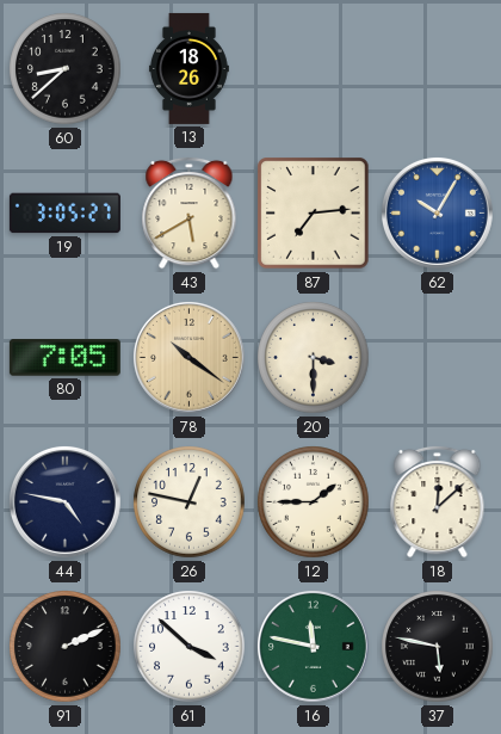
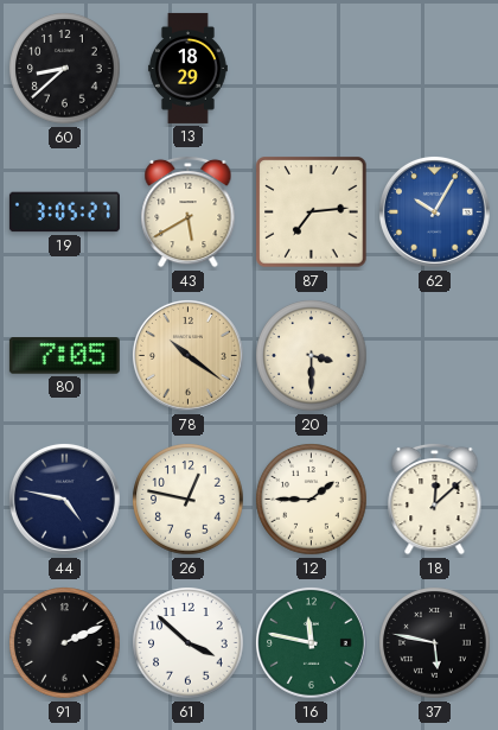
13: 18:26 -> 18:29 (187, 68)
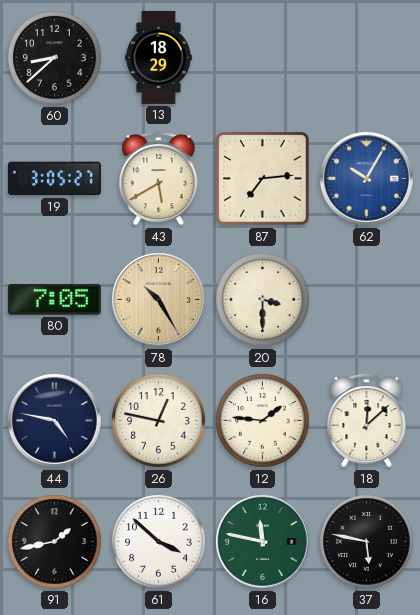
78: 10:21 -> 10:25 (159, 300)
12: 1:45 -> 1:46 (263, 421)
91: 2:11 -> 1:43 (55, 542)
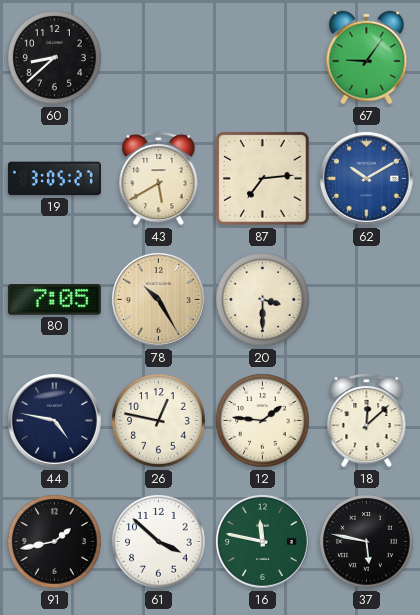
13: 18:29 -> none (158, 57)
67: none -> 9:06 (367, 58)
62: 10:05 -> 10:10 (367, 179)
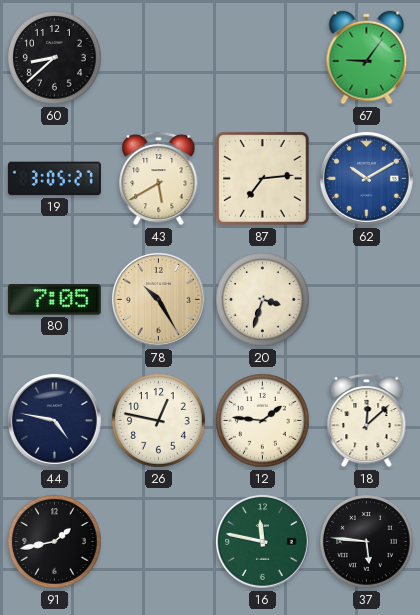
20: 3:30 -> 3:33 (263, 300)
61: 3:52 -> none (159, 542)
37: 5:47 -> 5:46 (367, 542)
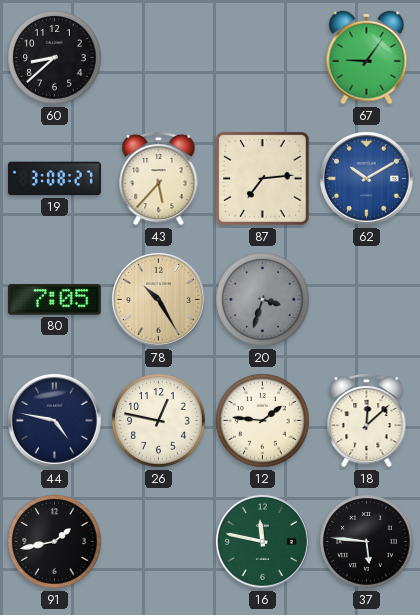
19: 3:05 -> 3:08 (54, 179)
43: 5:40 -> 5:37 (159, 178)
20 dial: cream -> grey (263, 300)
